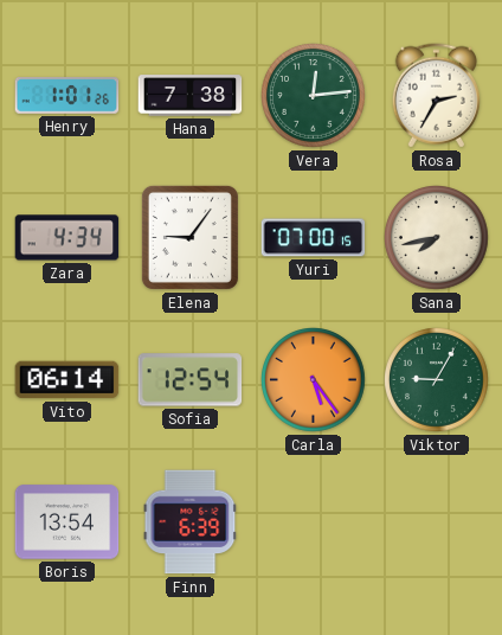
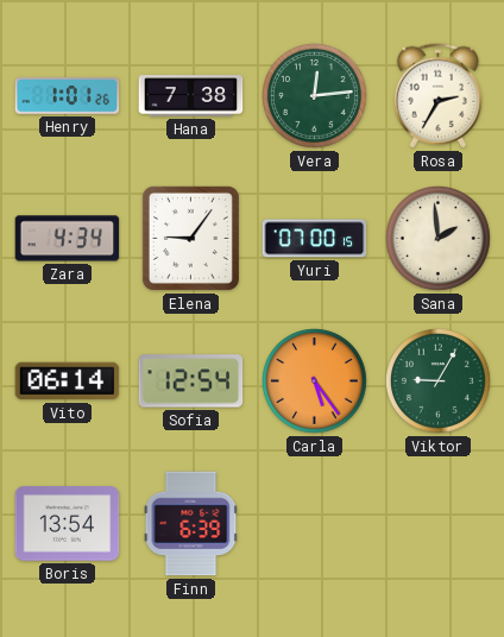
Sana: 7:43 -> 1:59 (439, 239)
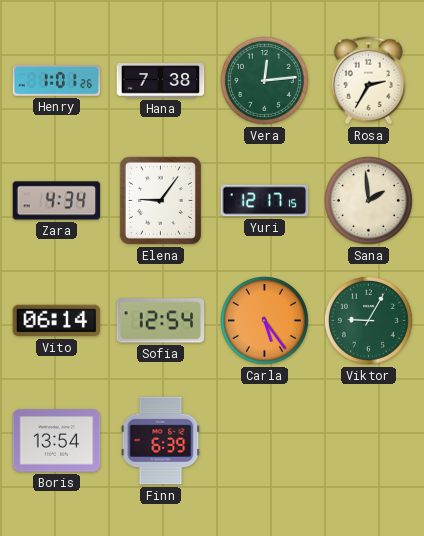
Yuri: 07:00 -> 12:17 (265, 201)
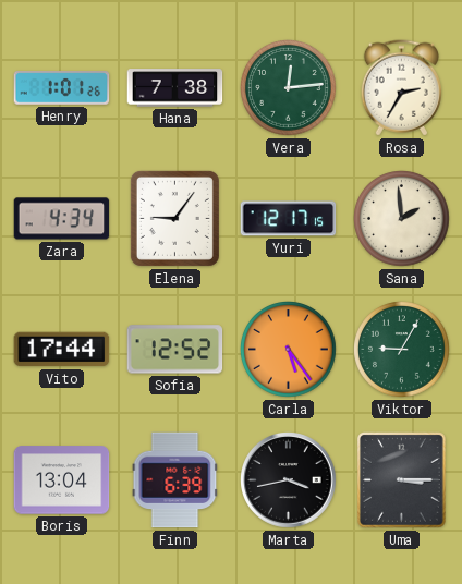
Vito: 06:14 -> 17:44 (62, 350)
Sofia: 12:54 -> 12:52 (175, 350)
Boris: 13:54 -> 13:04 (62, 480)
Marta: none -> 3:43 (289, 480)
Uma: none -> 3:15 (402, 480)
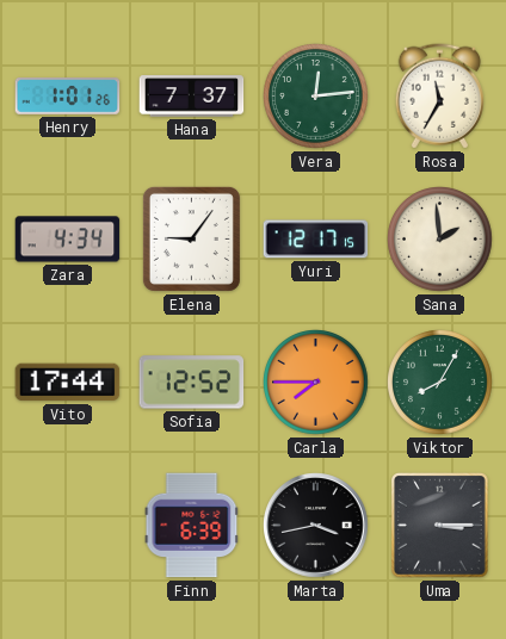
Hana: 7:38 -> 7:37 (192, 97)
Rosa: 2:35 -> 11:35 (439, 97)
Carla: 5:24 -> 7:45 (316, 383)
Viktor: 9:05 -> 8:05 (440, 383)
Boris: 13:04 -> none (62, 480)
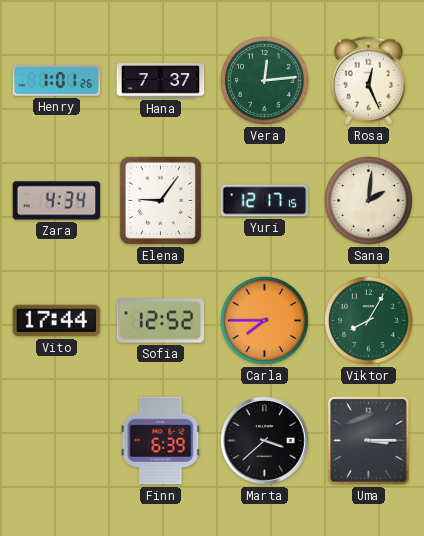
Rosa: 11:35 -> 12:26 (368, 81)
Sana: 1:59 -> 2:01 (369, 201)
Marta: 3:43 -> 3:38 (265, 441)
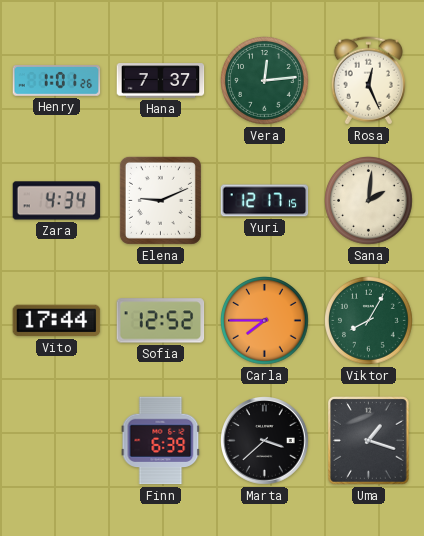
Elena: 9:06 -> 9:11 (160, 200)
Uma: 3:15 -> 1:18 (369, 441)
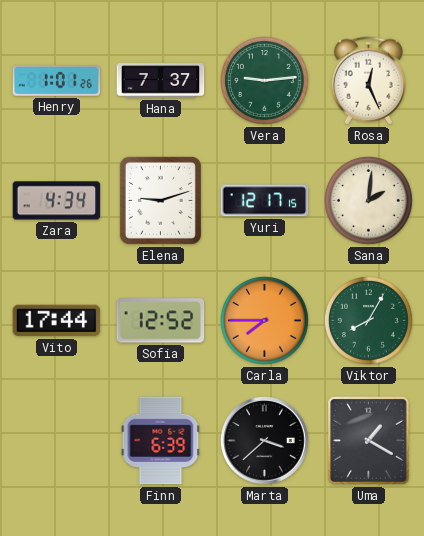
Vera: 12:14 -> 9:14 (265, 81)
Elena: 9:11 -> 9:12 (160, 200)
Uma: 1:18 -> 1:20 (369, 441)
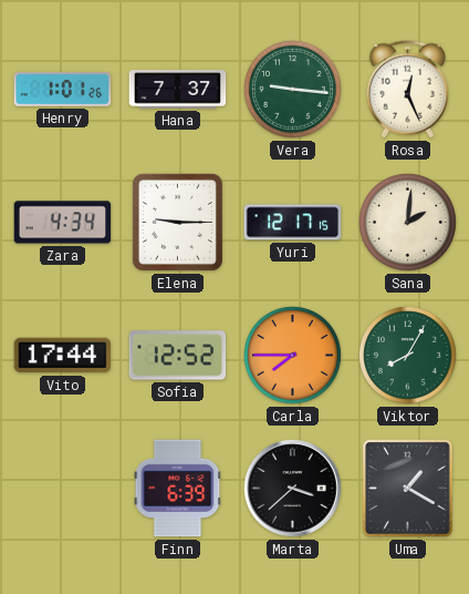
Vera: 9:14 -> 9:16 (293, 90)
Elena: 9:12 -> 9:15 (177, 222)
